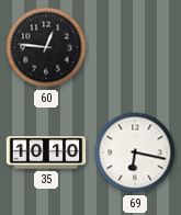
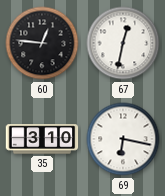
67: none -> 12:32 (123, 43)
35: 10:10 -> 3:10 (42, 139)
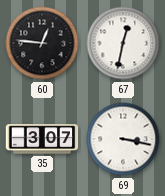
35: 3:10 -> 3:07 (42, 139)
69: 6:17 -> 3:17 (123, 139)
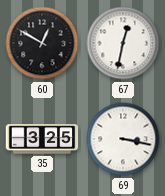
60: 12:46 -> 12:50 (42, 43)
35: 3:07 -> 3:25 (42, 139)
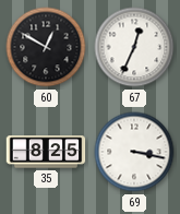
67: 12:32 -> 12:34 (134, 47)
35: 3:25 -> 8:25 (46, 152)
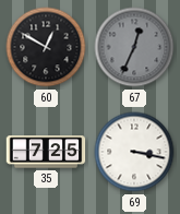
67 dial: white -> grey (134, 47)
35: 8:25 -> 7:25 (46, 152)
